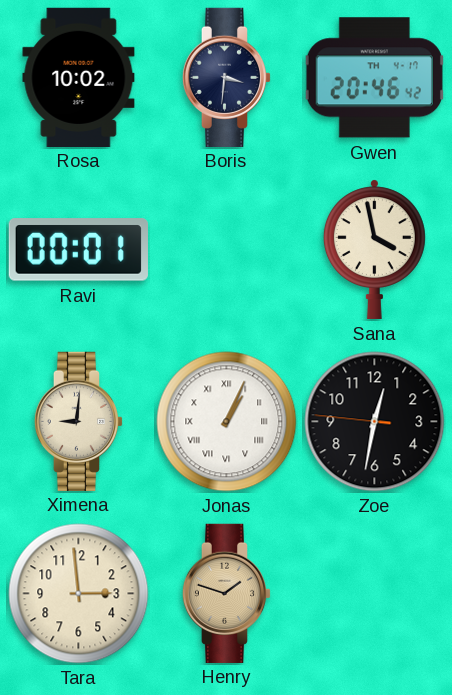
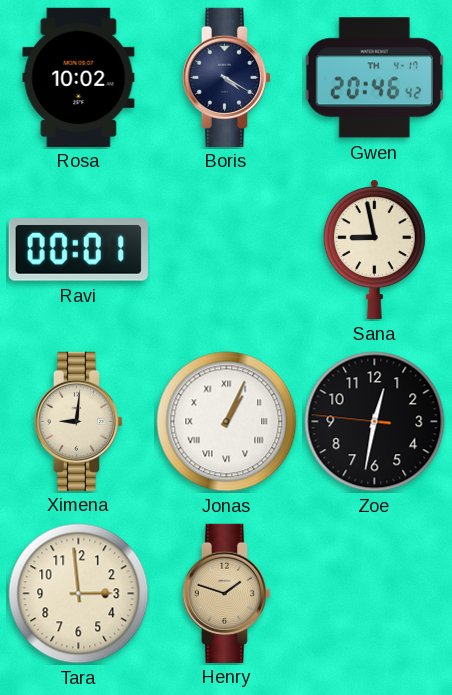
Boris: 3:31 -> 4:20 (227, 77)
Sana: 3:58 -> 8:58 (374, 249)
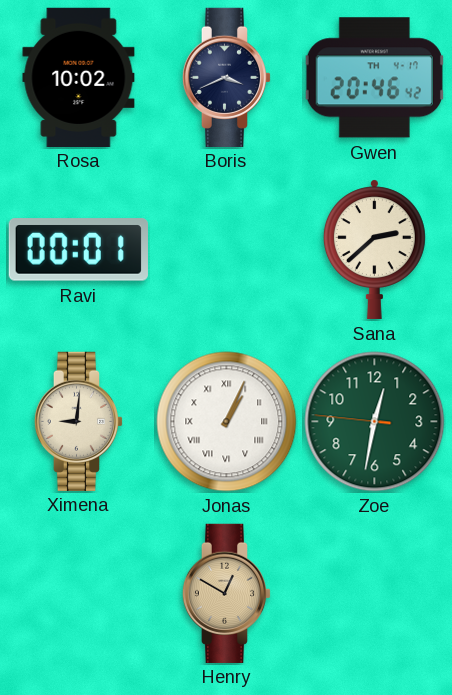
Boris: 4:20 -> 3:41 (227, 77)
Sana: 8:58 -> 2:38 (374, 249)
Zoe dial: black -> green (375, 422)
Tara: 2:59 -> none (79, 594)
Henry: 1:48 -> 12:50 (227, 593)
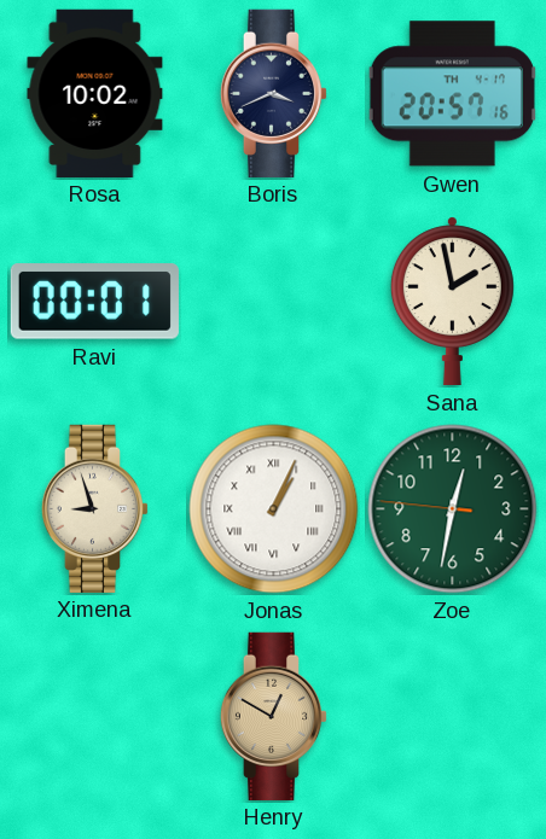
Gwen: 20:46 -> 20:57 (452, 94)
Sana: 2:38 -> 1:58 (452, 301)
Ximena: 9:01 -> 8:57 (95, 508)
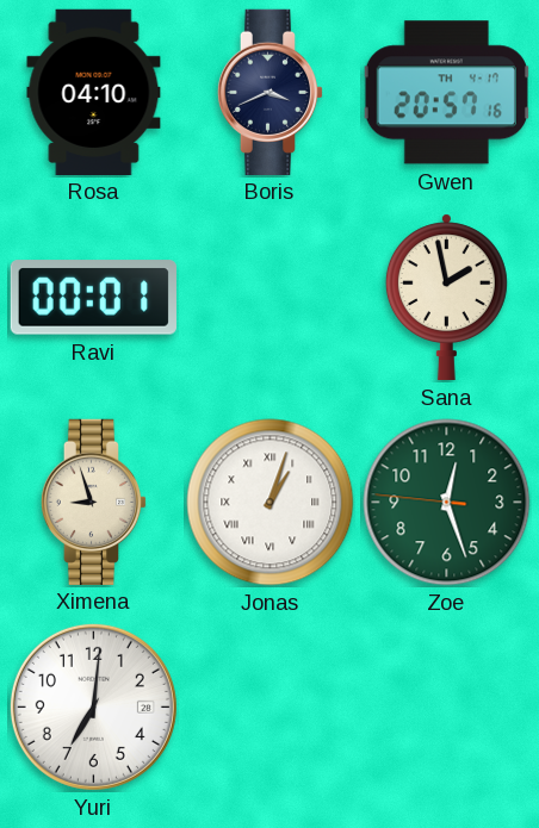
Rosa: 10:02 -> 04:10 (94, 92)
Jonas: 1:04 -> 1:03 (271, 503)
Zoe: 12:31 -> 12:26 (447, 503)
Yuri: none -> 7:01 (93, 706)
Henry: 12:50 -> none (274, 716)
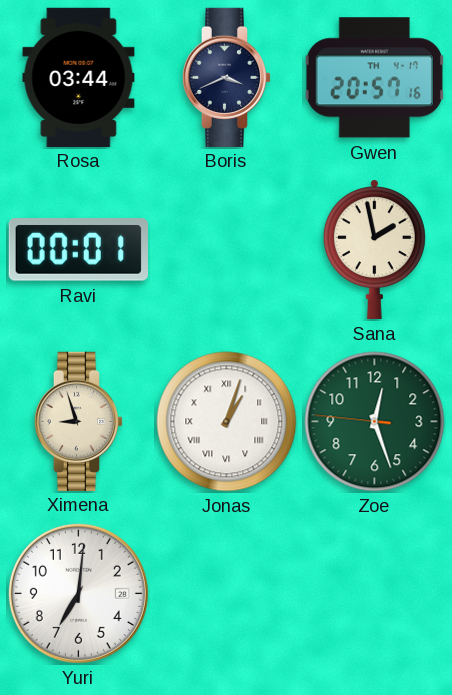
Rosa: 04:10 -> 03:44 (79, 77)
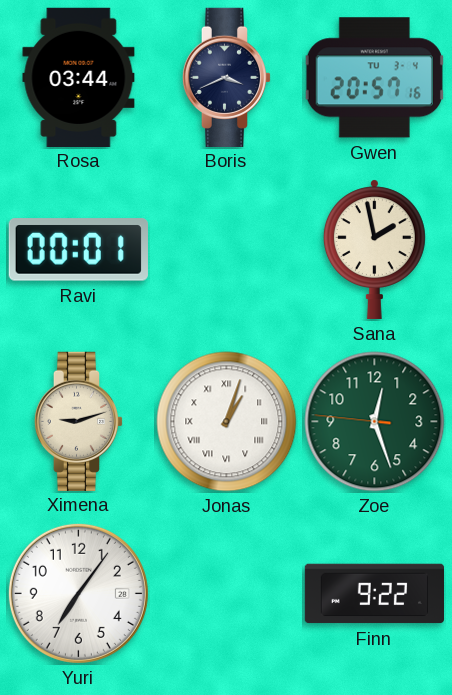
Gwen date: TH 4-17 -> TU 3-4 (374, 78)
Ximena: 8:57 -> 9:12 (79, 421)
Yuri: 7:01 -> 7:06 (78, 593)
Finn: none -> 9:22 (375, 594)
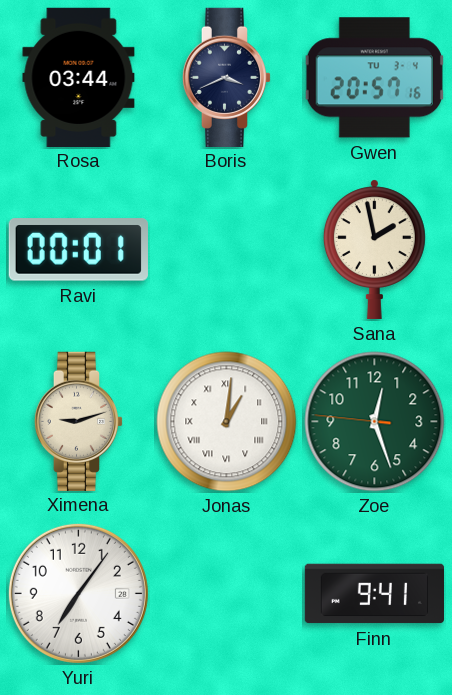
Jonas: 1:03 -> 1:01 (227, 422)
Finn: 9:22 -> 9:41 (375, 594)
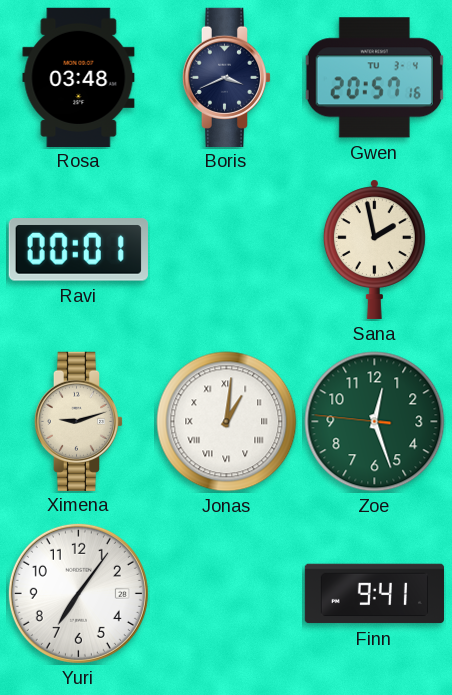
Rosa: 03:44 -> 03:48 (79, 77)
